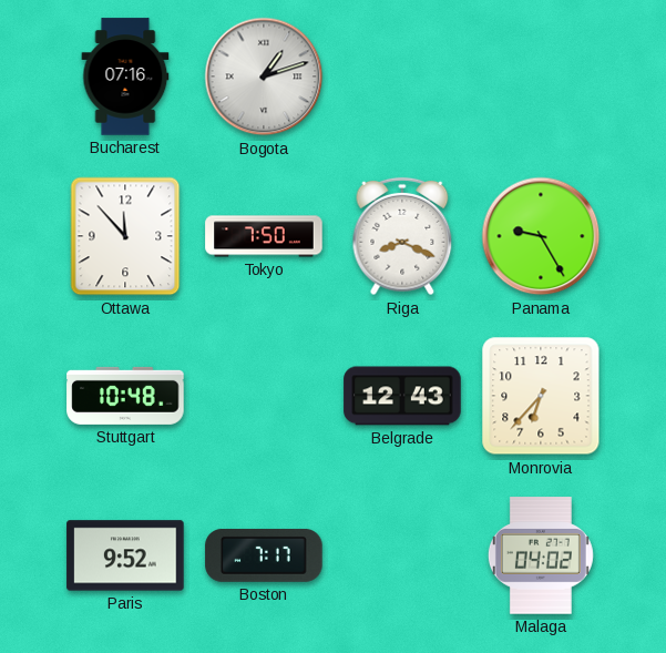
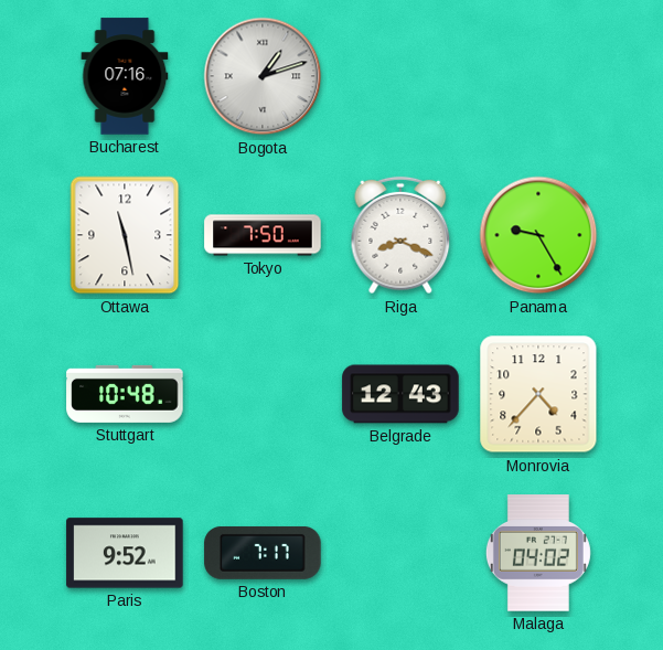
Ottawa: 11:53 -> 11:28 (125, 235)
Monrovia: 6:37 -> 4:37 (538, 394)
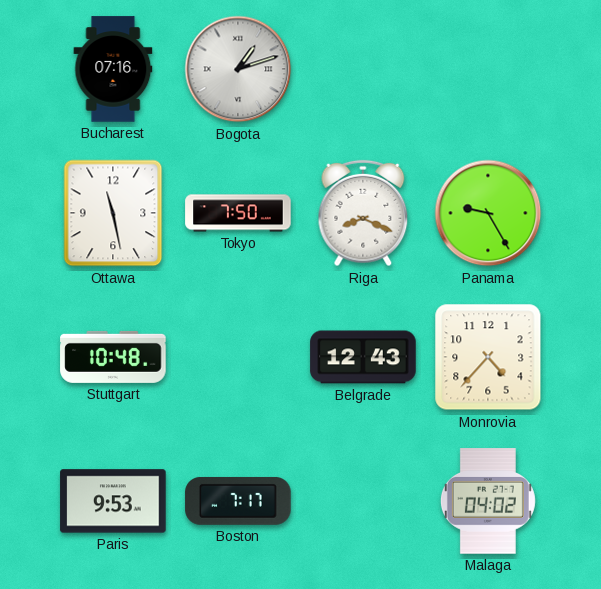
Paris: 9:52 -> 9:53 (113, 501)
